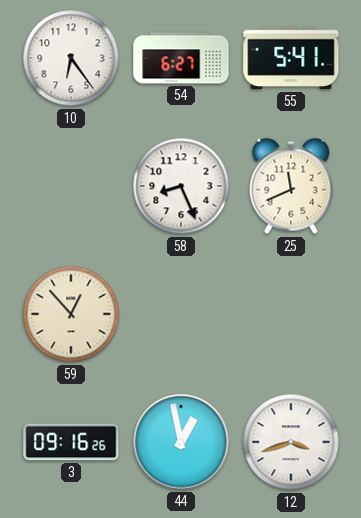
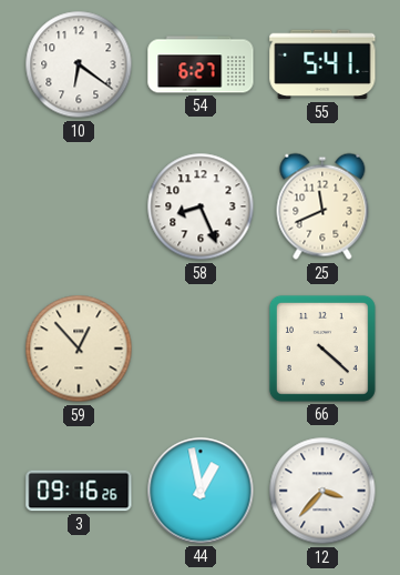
10: 6:24 -> 6:21 (79, 64)
66: none -> 4:22 (322, 349)
12: 3:42 -> 3:37 (322, 491)
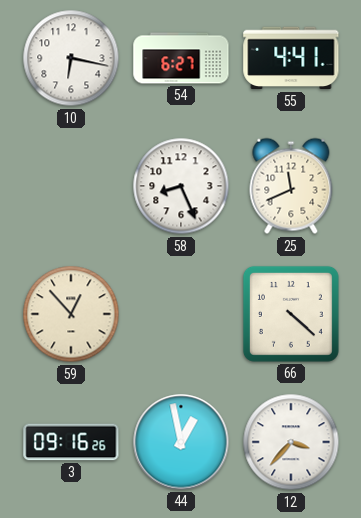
10: 6:21 -> 6:17 (71, 58)
55: 5:41 -> 4:41 (291, 58)
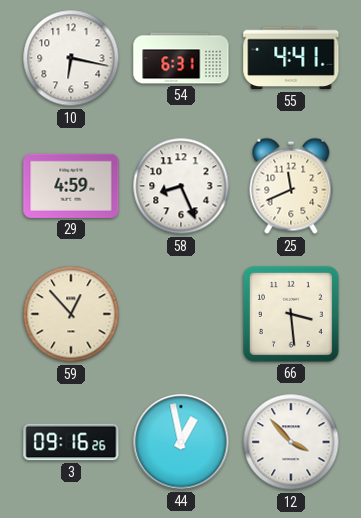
54: 6:27 -> 6:31 (181, 58)
29: none -> 4:59 (71, 186)
66: 4:22 -> 3:29 (291, 314)
12: 3:37 -> 3:53 (291, 442)
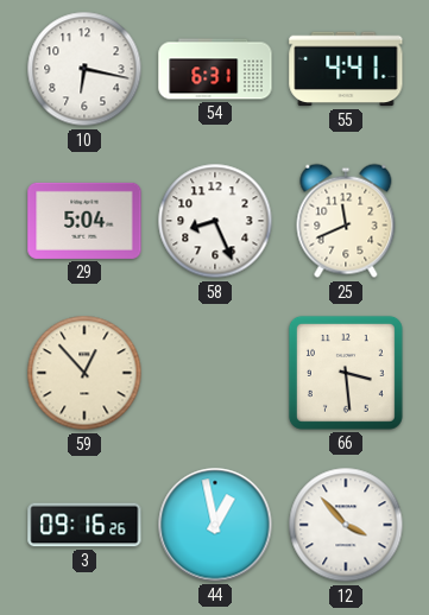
29: 4:59 -> 5:04 (84, 221)
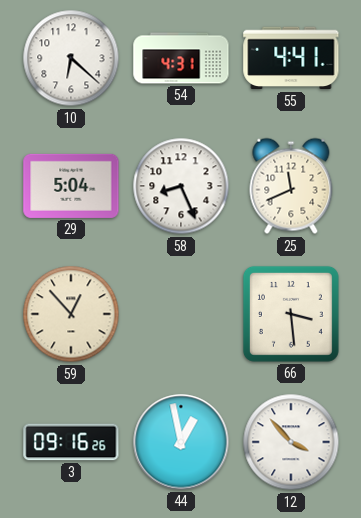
10: 6:17 -> 6:22 (71, 58)
54: 6:31 -> 4:31 (181, 58)
